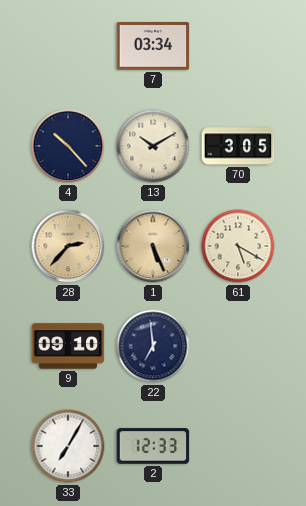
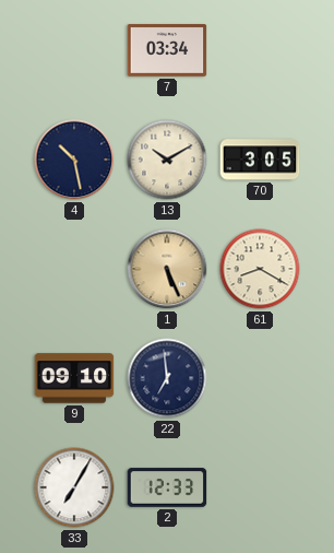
4: 10:23 -> 10:28 (74, 160)
28: 2:37 -> none (68, 246)
61: 5:20 -> 8:20 (260, 269)
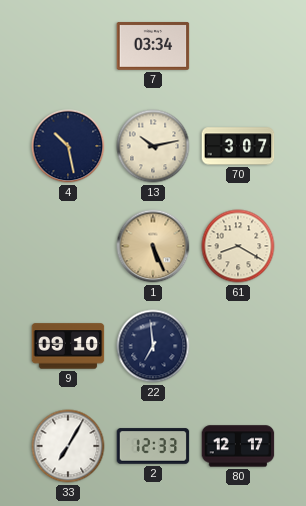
13: 10:10 -> 10:13 (153, 146)
70: 3:05 -> 3:07 (238, 146)
80: none -> 12:17 (238, 446)
